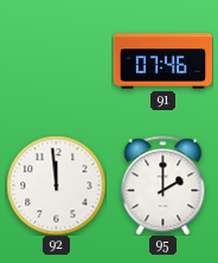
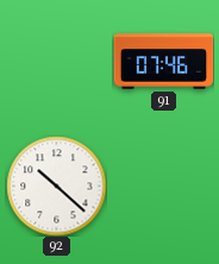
92: 11:59 -> 10:22 (56, 186)
95: 2:00 -> none (163, 185)
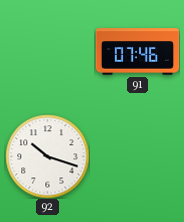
92: 10:22 -> 10:18 (47, 156)
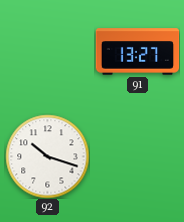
91: 07:46 -> 13:27 (137, 52)
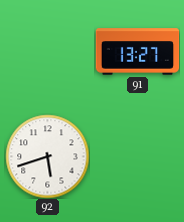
92: 10:18 -> 5:42 (47, 156)
